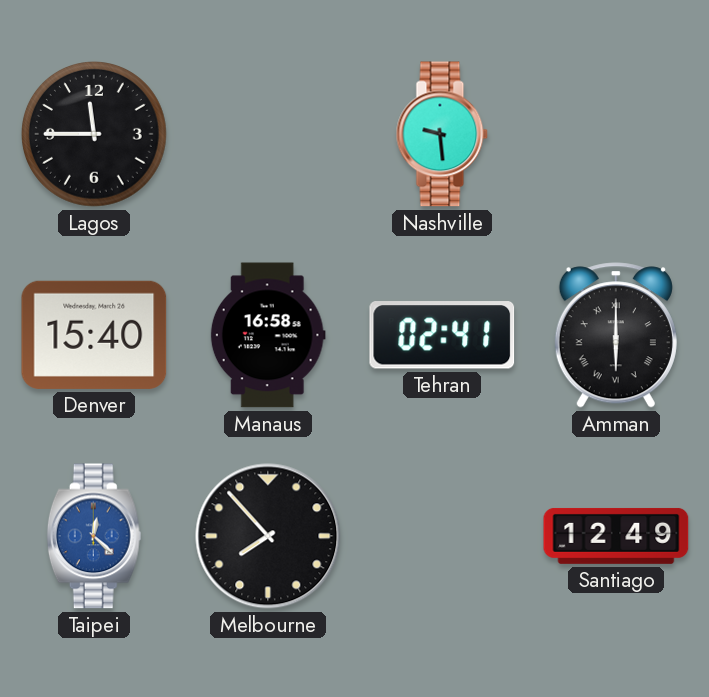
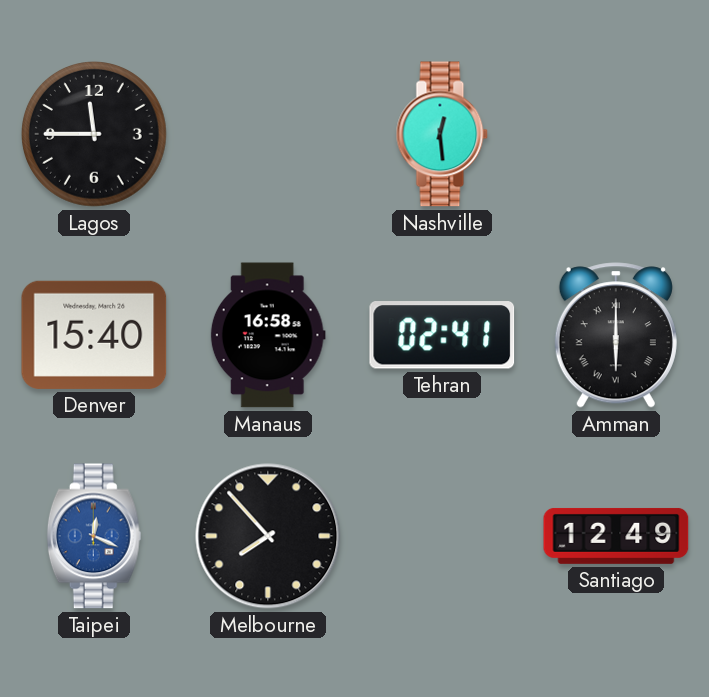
Nashville: 9:29 -> 12:29 (442, 134)
Taipei: 12:22 -> 12:19 (94, 536)
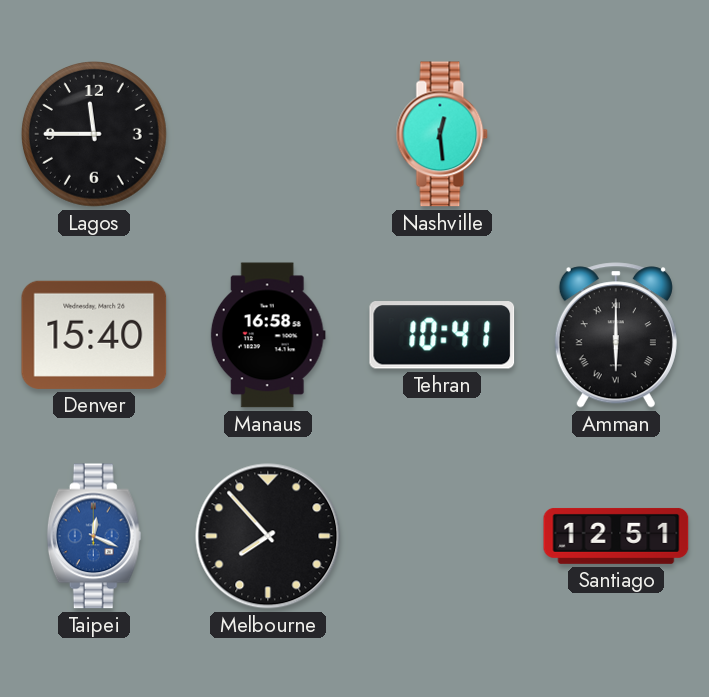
Tehran: 02:41 -> 10:41 (442, 335)
Santiago: 12:49 -> 12:51 (616, 536)
